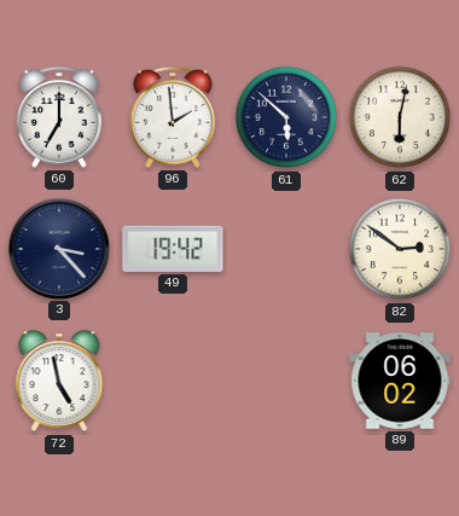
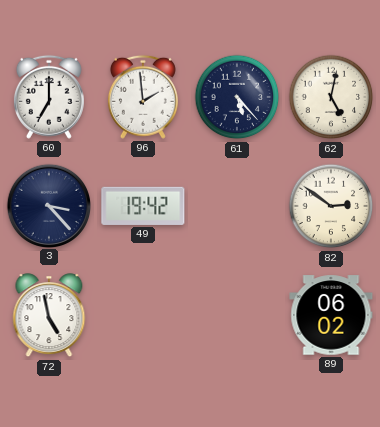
61: 5:52 -> 5:23 (237, 97)
62: 6:02 -> 5:02 (331, 97)
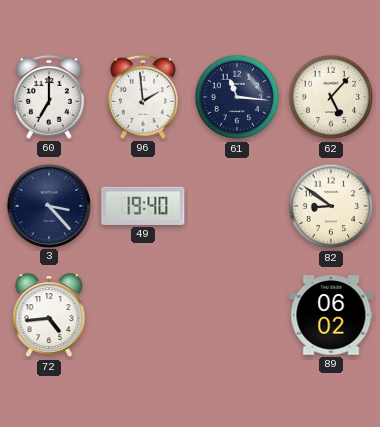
61: 5:23 -> 11:16 (237, 97)
62: 5:02 -> 5:07 (331, 97)
49: 19:42 -> 19:40 (143, 206)
82: 2:51 -> 8:51 (331, 206)
72: 4:58 -> 4:44 (49, 316)
